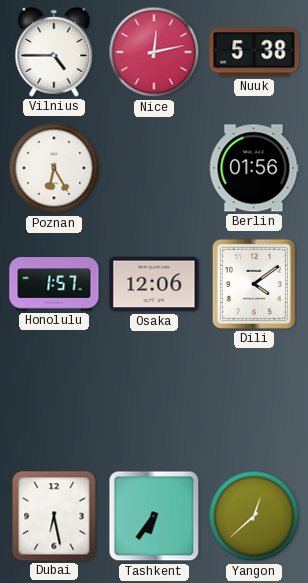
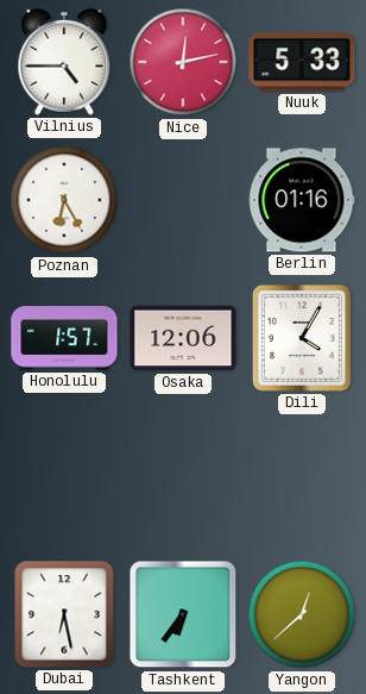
Nuuk: 5:38 -> 5:33 (302, 62)
Berlin: 01:56 -> 01:16 (302, 200)
Dili: 4:09 -> 4:05 (302, 338)
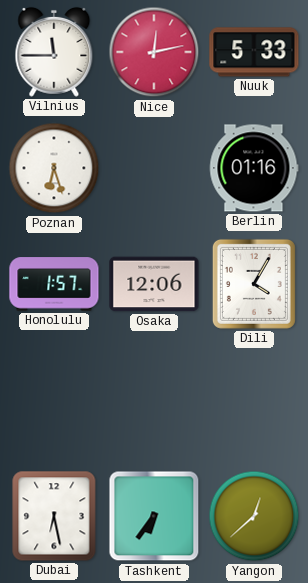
Vilnius: 4:45 -> 11:45 (54, 52)
Poznan: 6:25 -> 6:27 (54, 168)
